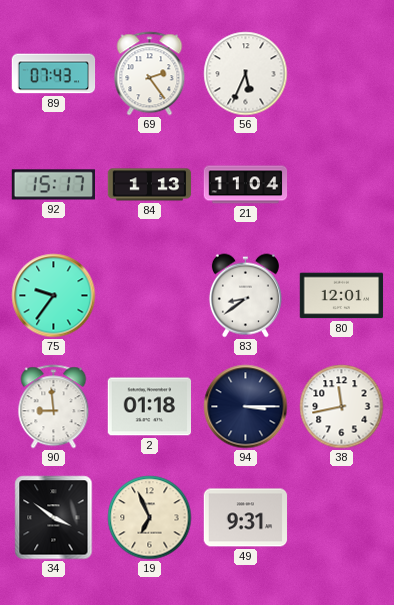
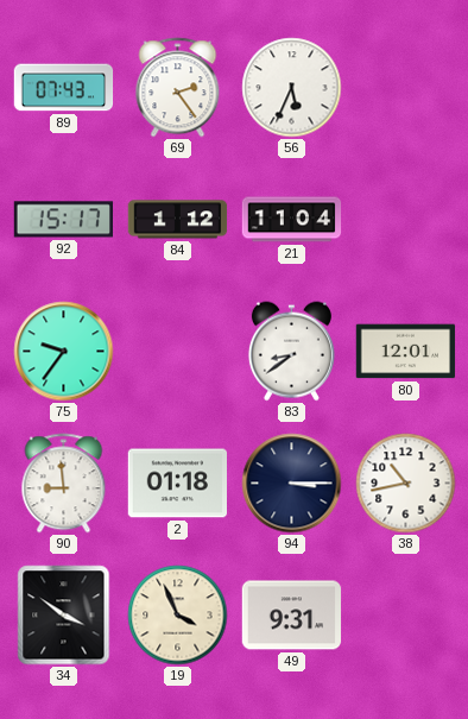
84: 1:13 -> 1:12 (178, 220)
38: 11:43 -> 10:43 (406, 484)
19: 6:56 -> 3:56 (178, 616)
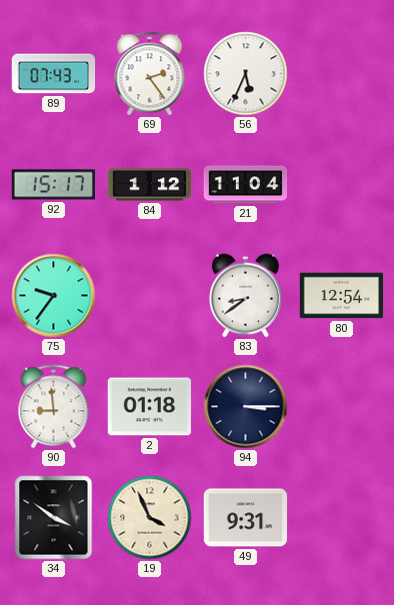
80: 12:01 -> 12:54 (342, 296)
38: 10:43 -> none (406, 484)
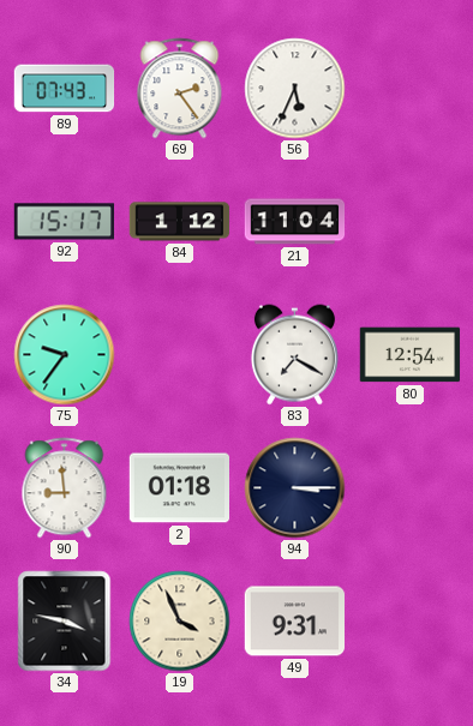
83: 8:39 -> 7:20 (294, 355)
34: 3:51 -> 3:47 (65, 622)
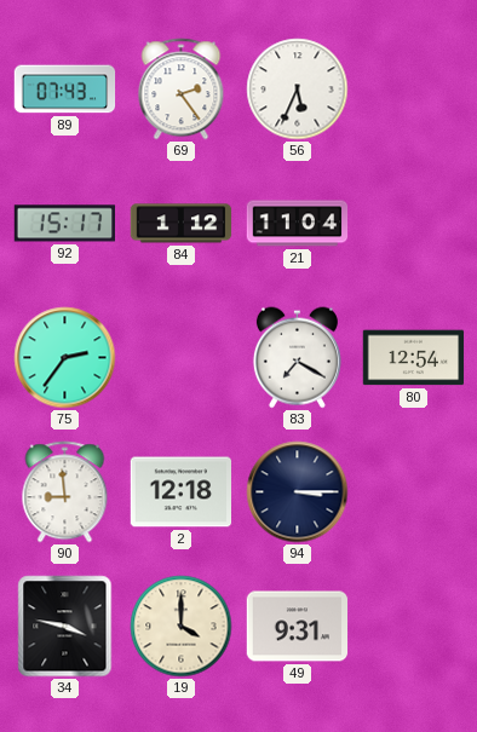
75: 9:36 -> 2:36 (65, 358)
2: 01:18 -> 12:18 (182, 492)
19: 3:56 -> 4:00 (182, 627)
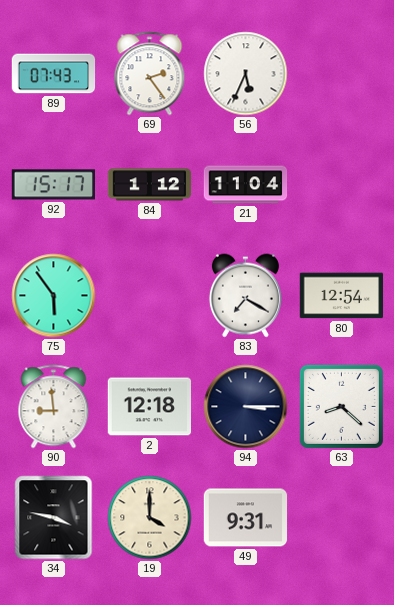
75: 2:36 -> 5:54 (54, 296)
63: none -> 8:22 (341, 406)
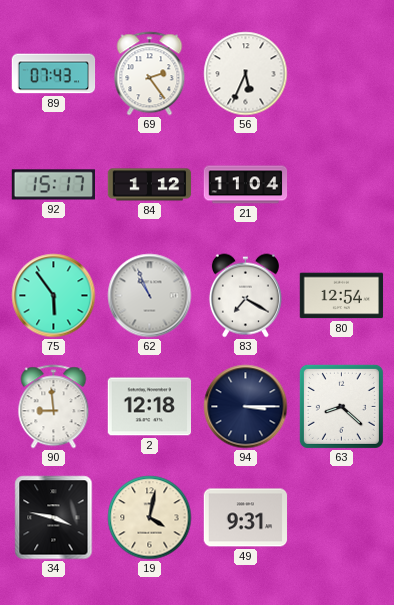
62: none -> 10:56 (150, 296)
19: 4:00 -> 4:02 (150, 518)
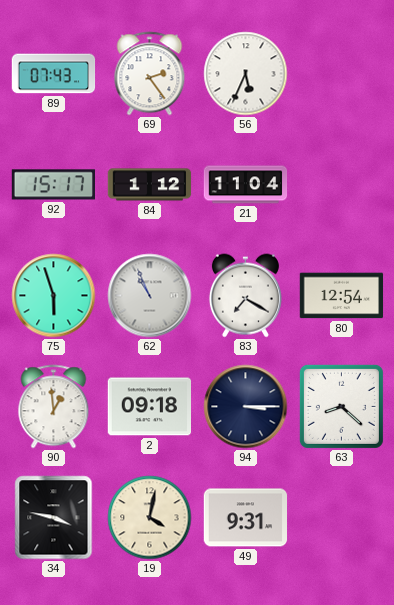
75: 5:54 -> 5:57 (54, 296)
90: 8:59 -> 12:59 (54, 407)
2: 12:18 -> 09:18 (150, 407)
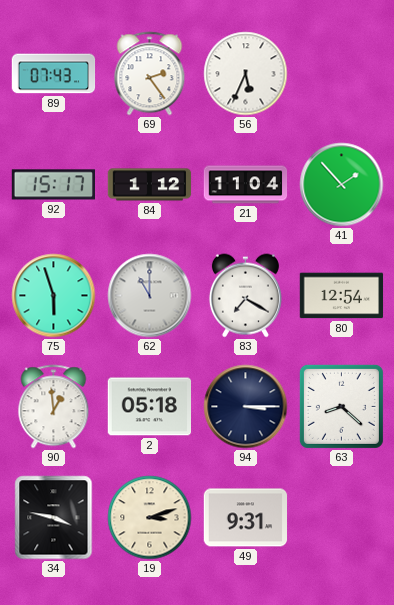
41: none -> 1:53 (342, 185)
62: 10:56 -> 11:00 (150, 296)
2: 09:18 -> 05:18 (150, 407)
19: 4:02 -> 3:12 (150, 518)
